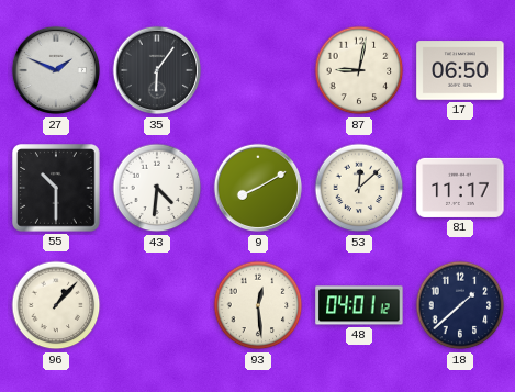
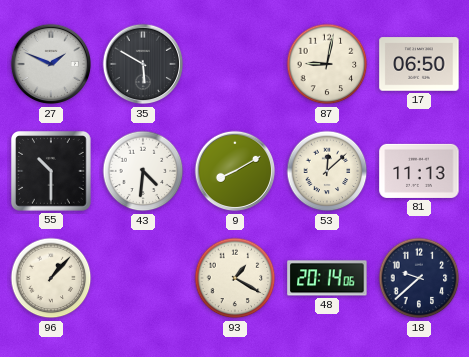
35: 6:06 -> 5:50 (143, 64)
81: 11:17 -> 11:13 (419, 171)
93: 12:29 -> 1:20 (235, 278)
48: 04:01 -> 20:14 (327, 278)
18: 1:38 -> 9:38 (419, 278)
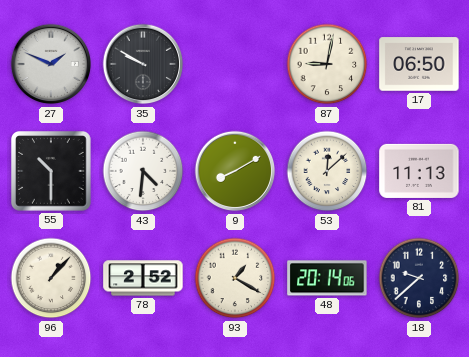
35: 5:50 -> 9:50 (143, 64)
78: none -> 2:52 (143, 278)
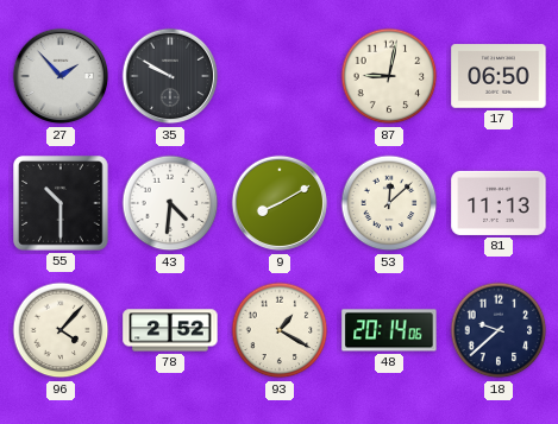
27: 1:49 -> 1:53 (61, 76)
96: 1:07 -> 4:07 (61, 330)
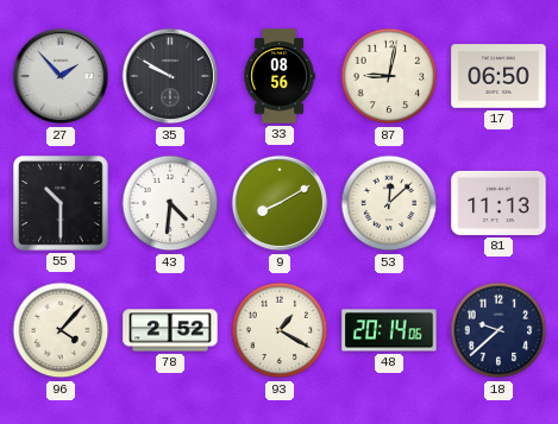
33: none -> 08:56 (280, 76)
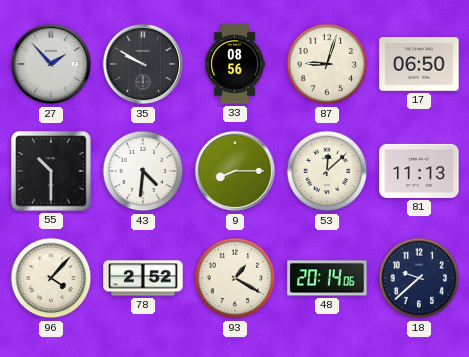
87: 9:02 -> 9:03 (327, 64)
9: 8:10 -> 8:15 (235, 171)
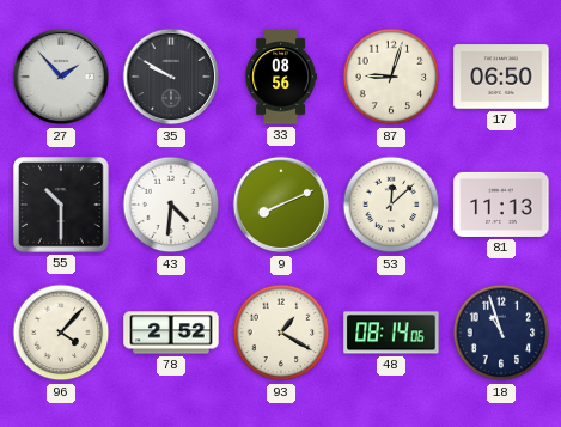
9: 8:15 -> 8:11 (281, 205)
48: 20:14 -> 08:14 (391, 333)
18: 9:38 -> 10:57 (501, 333)
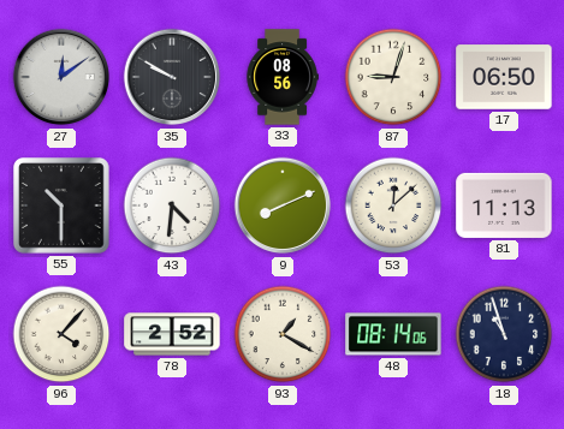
27: 1:53 -> 12:09 (61, 77)
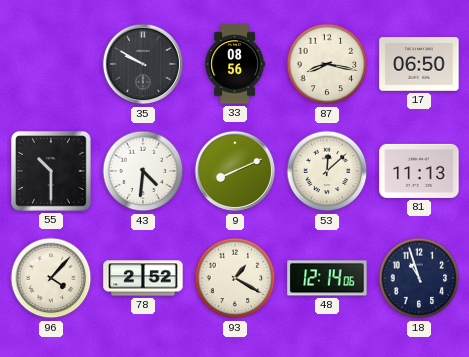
27: 12:09 -> none (61, 77)
87: 9:03 -> 8:17 (327, 64)
48: 08:14 -> 12:14 (327, 278)
